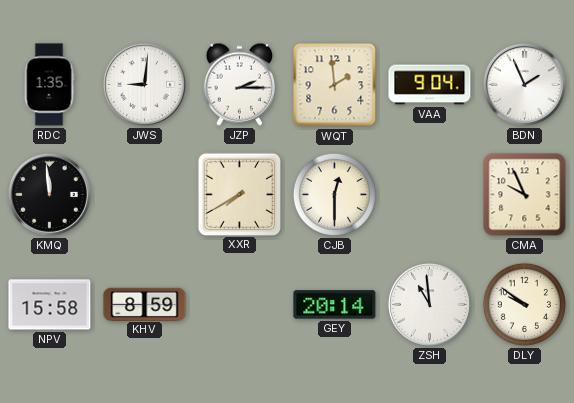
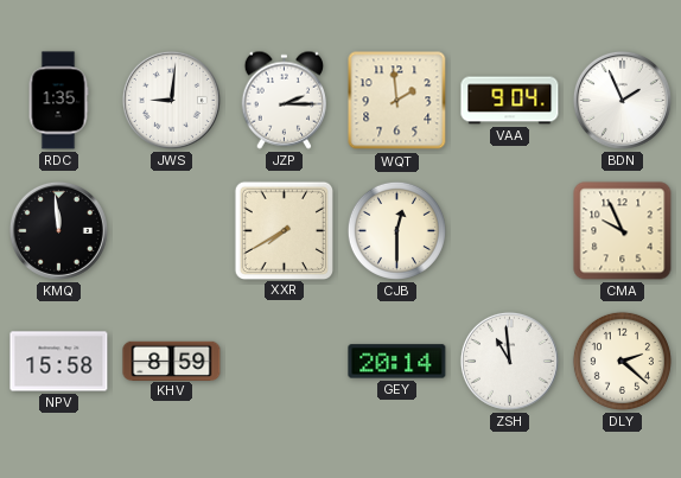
DLY: 9:51 -> 2:22 (622, 361)
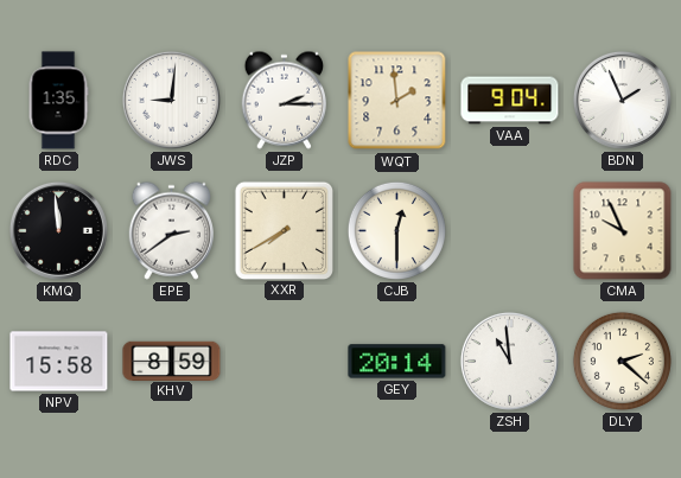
EPE: none -> 2:39 (172, 230)
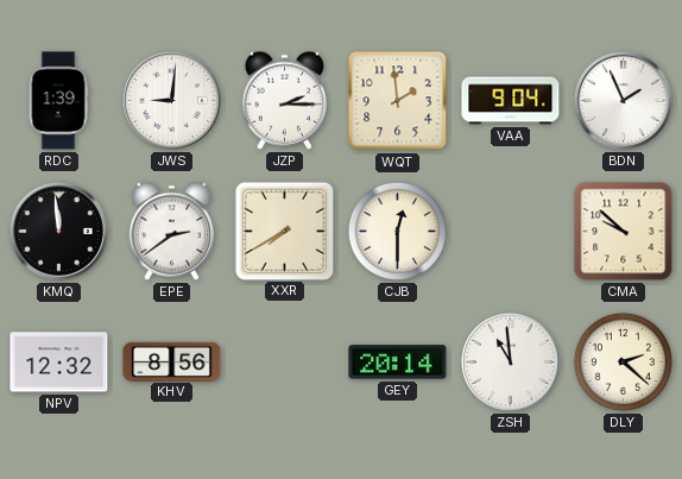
RDC: 1:35 -> 1:39 (58, 101)
CMA: 9:56 -> 9:52 (624, 232)
NPV: 15:58 -> 12:32 (59, 363)
KHV: 8:59 -> 8:56 (172, 361)
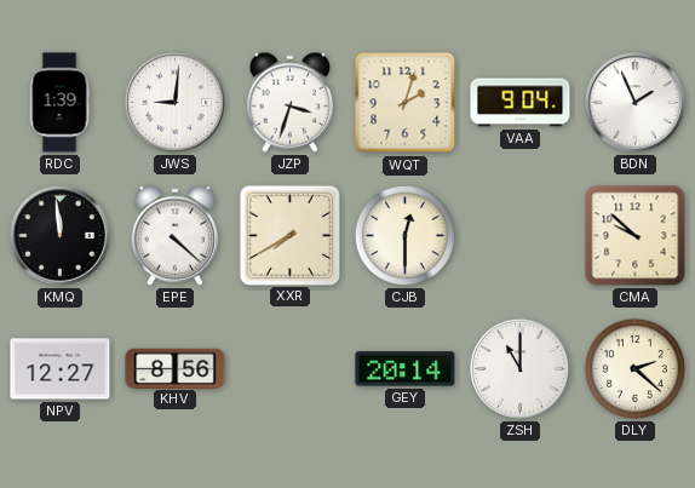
JZP: 2:15 -> 3:33 (291, 102)
WQT: 1:59 -> 2:03 (406, 103)
EPE: 2:39 -> 4:22 (176, 235)
NPV: 12:32 -> 12:27 (61, 369)
ZSH: 10:59 -> 11:00 (519, 368)
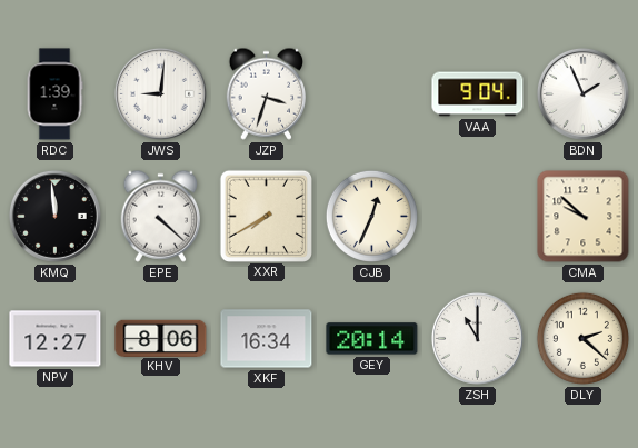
WQT: 2:03 -> none (406, 103)
CJB: 12:30 -> 12:34 (371, 216)
KHV: 8:56 -> 8:06 (161, 338)
XKF: none -> 16:34 (267, 339)
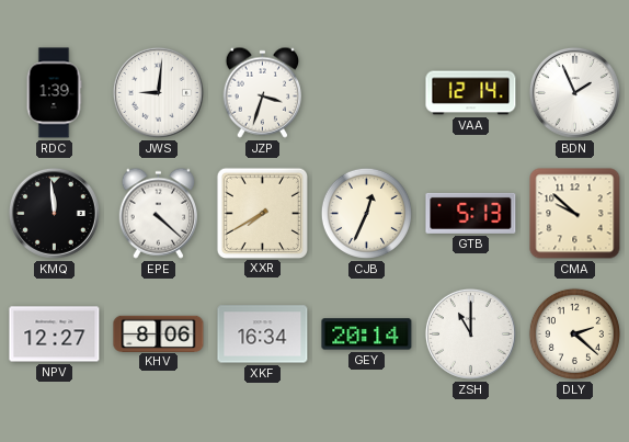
VAA: 9:04 -> 12:14 (471, 93)
GTB: none -> 5:13 (471, 213)
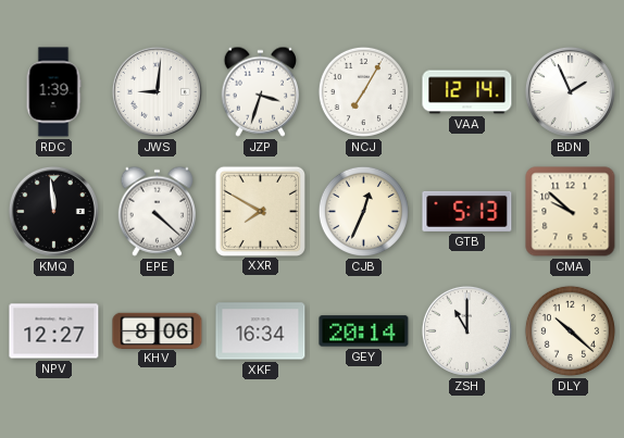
NCJ: none -> 7:05 (363, 91)
XXR: 7:40 -> 7:50 (260, 211)
DLY: 2:22 -> 10:22 (570, 330)
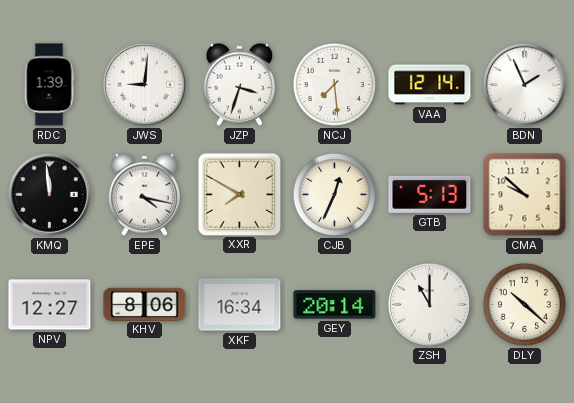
NCJ: 7:05 -> 7:29 (334, 84)
EPE: 4:22 -> 4:17 (145, 194)
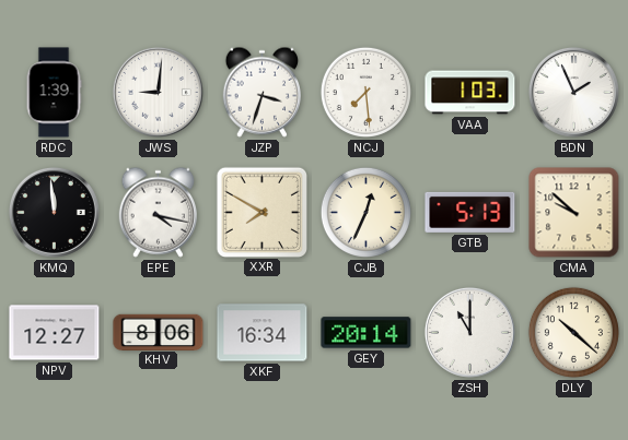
VAA: 12:14 -> 1:03 (470, 93)
